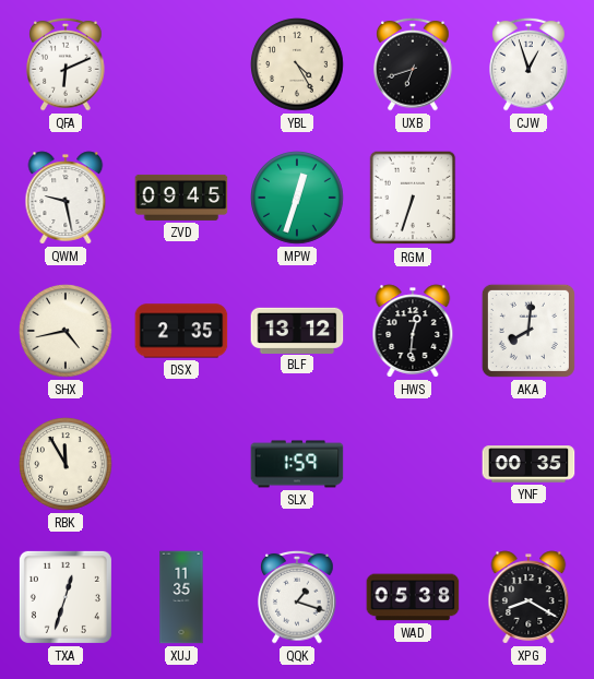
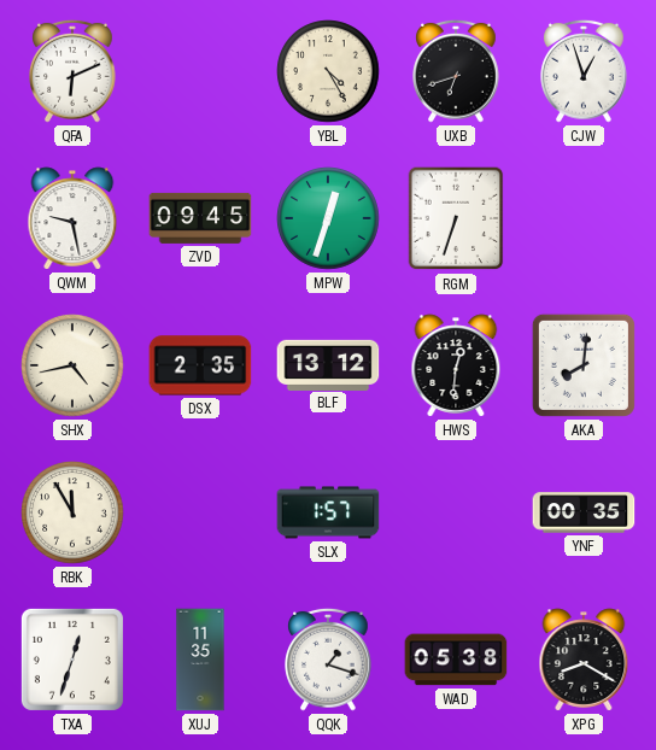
SLX: 1:59 -> 1:57 (328, 512)
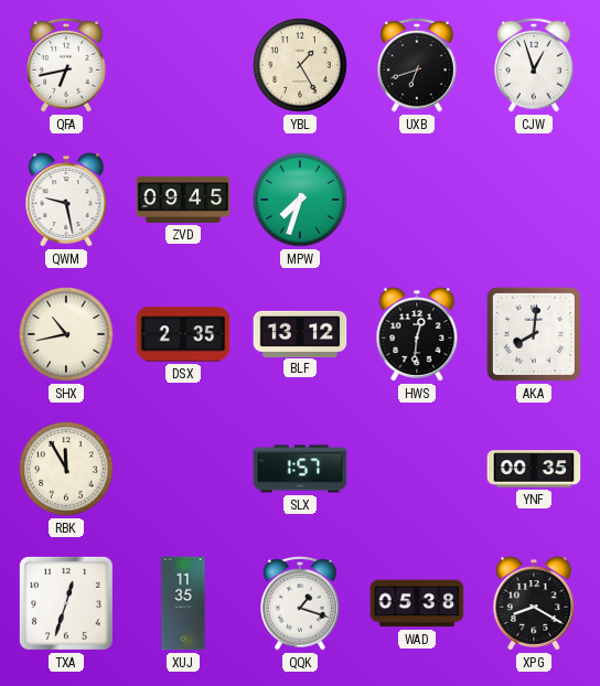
QFA: 6:11 -> 6:43 (66, 65)
YBL: 4:25 -> 1:25 (300, 65)
MPW: 12:33 -> 7:33 (300, 200)
RGM: 6:33 -> none (456, 218)
SHX: 4:43 -> 10:43 (66, 334)
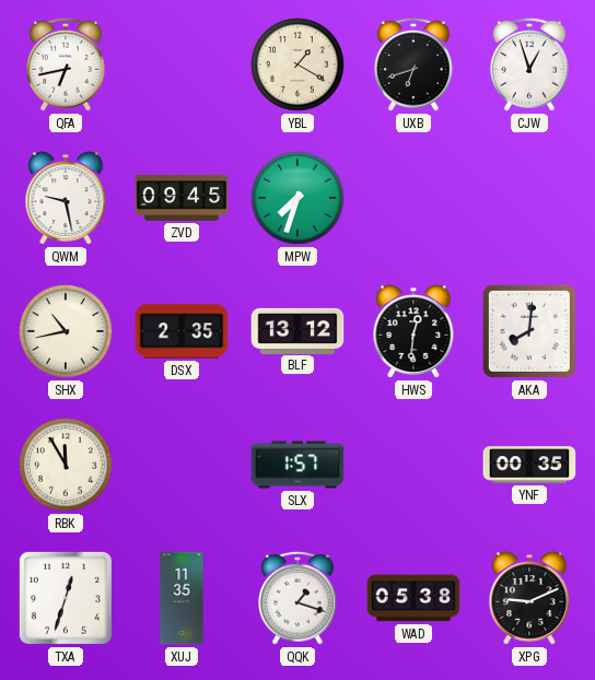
YBL: 1:25 -> 1:20 (297, 65)
XPG: 8:20 -> 9:11 (529, 598)
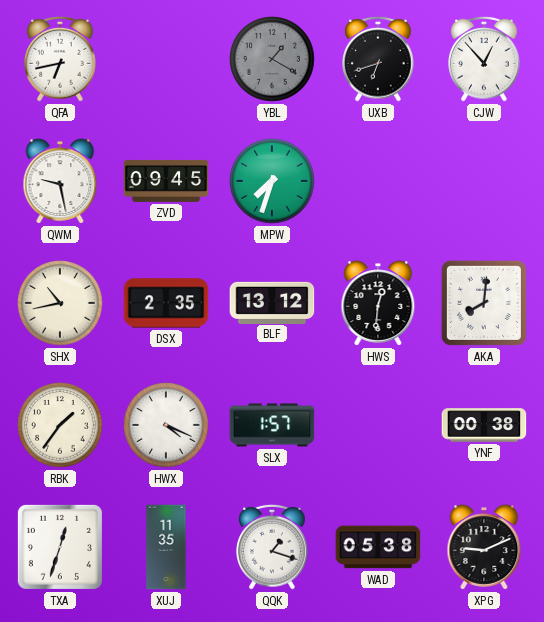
YBL dial: cream -> grey (272, 59)
CJW: 12:57 -> 12:53 (484, 59)
RBK: 11:55 -> 1:36 (60, 425)
HWX: none -> 4:19 (166, 425)
YNF: 00:35 -> 00:38 (484, 425)
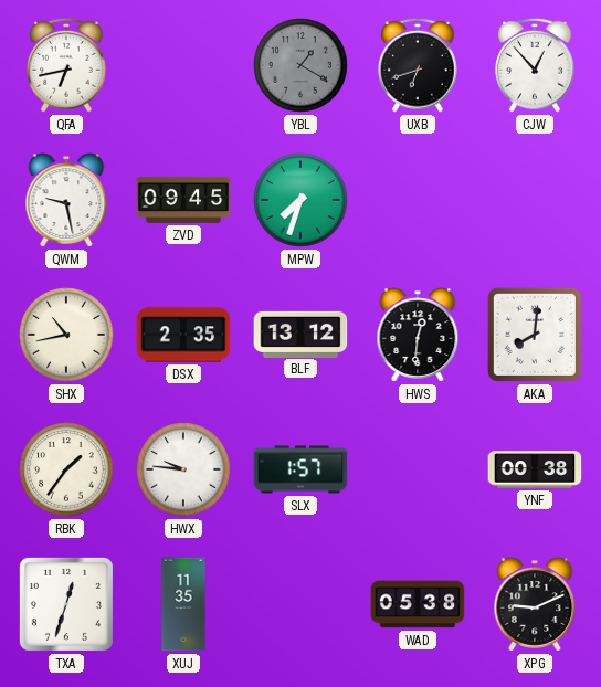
HWX: 4:19 -> 9:46 (183, 469)
QQK: 1:18 -> none (272, 547)
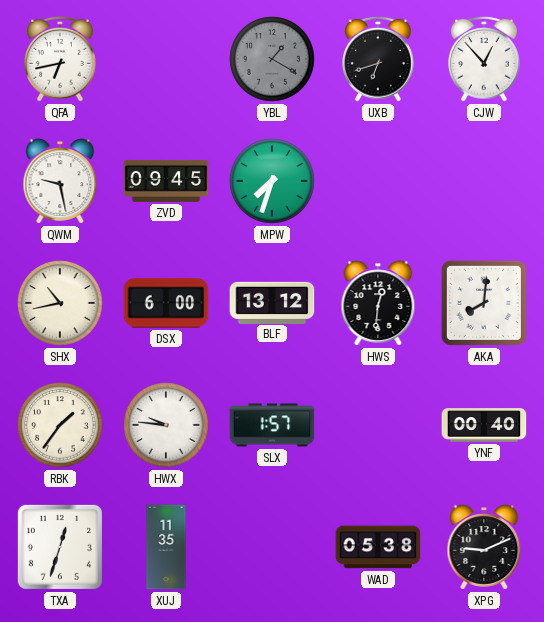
DSX: 2:35 -> 6:00 (166, 303)
YNF: 00:38 -> 00:40 (484, 425)
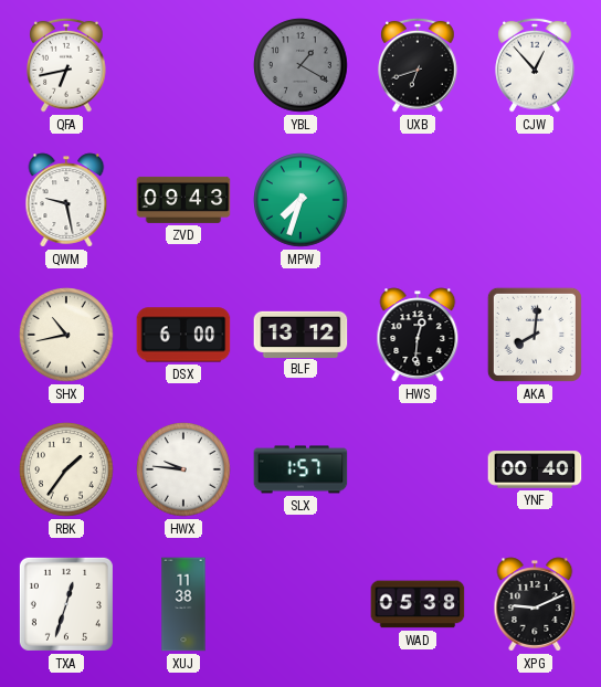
ZVD: 09:45 -> 09:43 (183, 200)
XUJ: 11:35 -> 11:38 (183, 604)
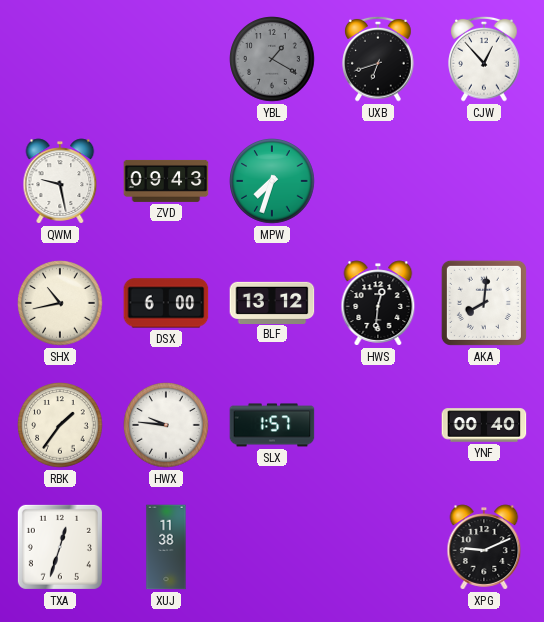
QFA: 6:43 -> none (66, 65)
WAD: 05:38 -> none (418, 604)
